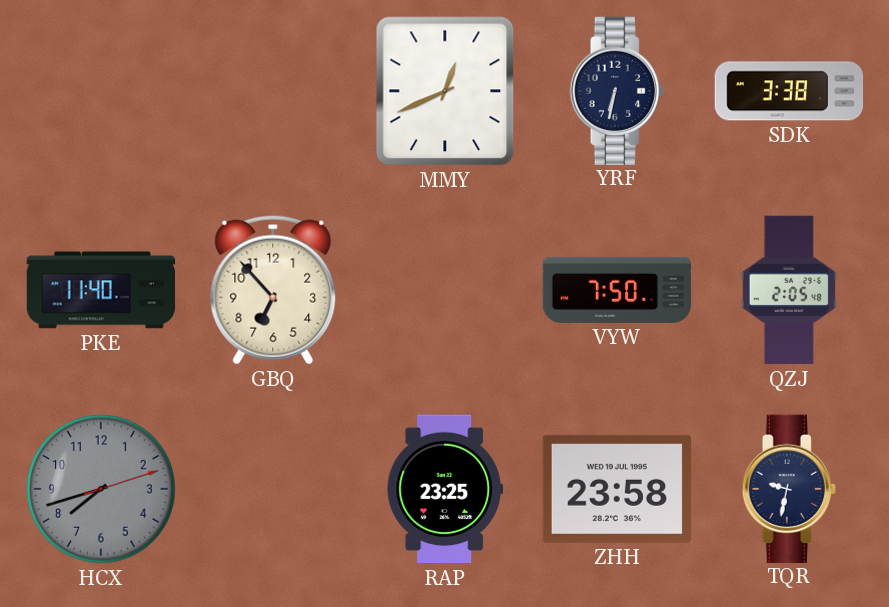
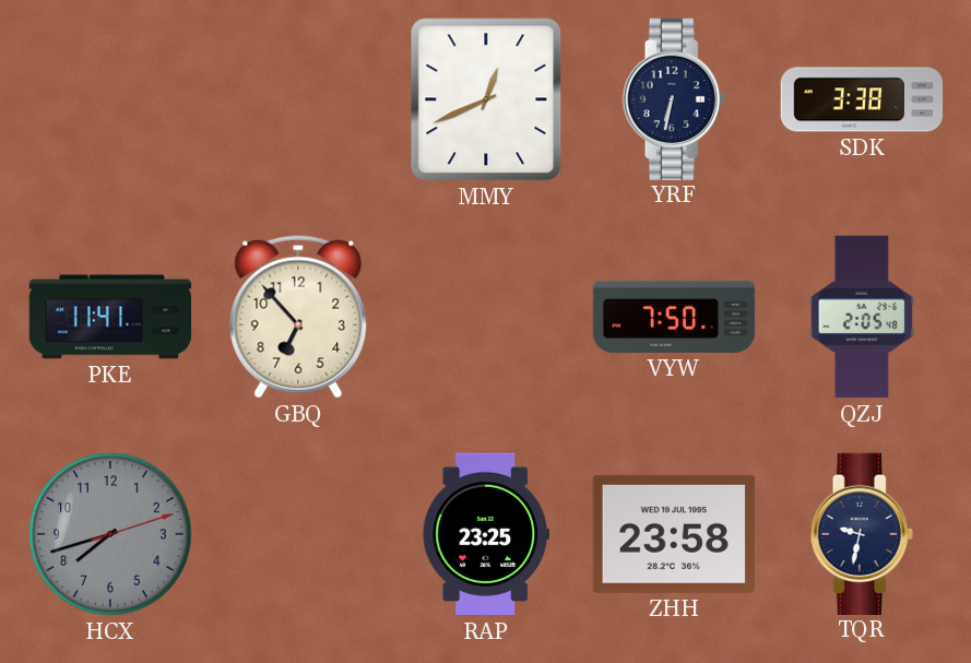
PKE: 11:40 -> 11:41 (110, 317)
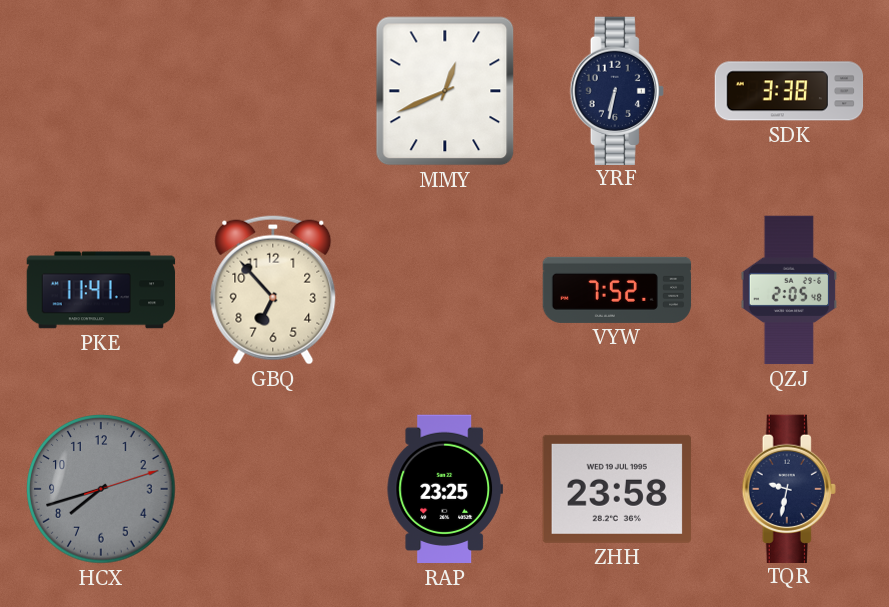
VYW: 7:50 -> 7:52 (617, 290)
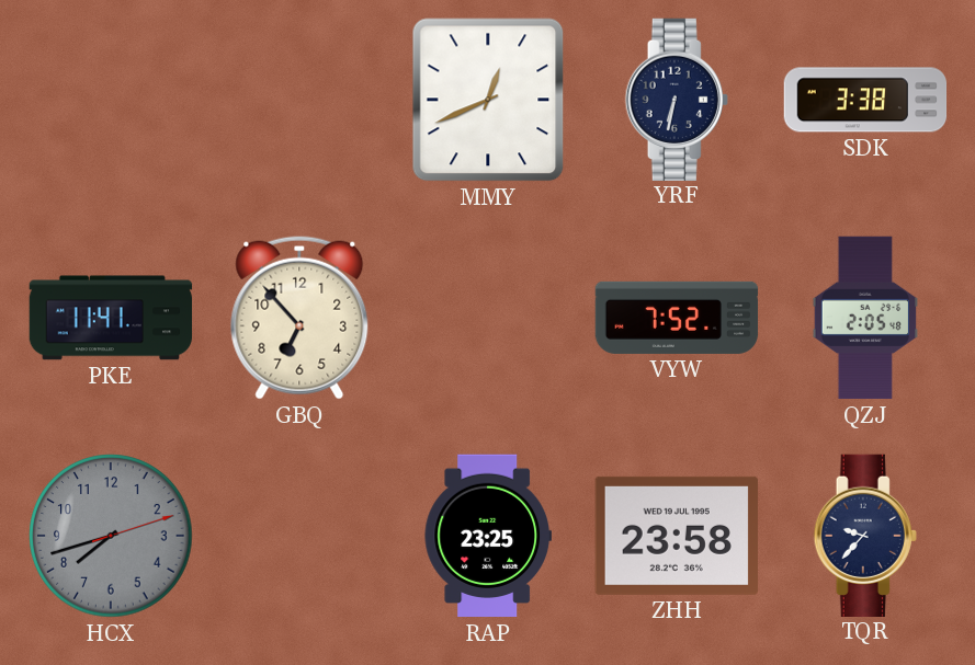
TQR: 9:32 -> 9:37 (865, 535)
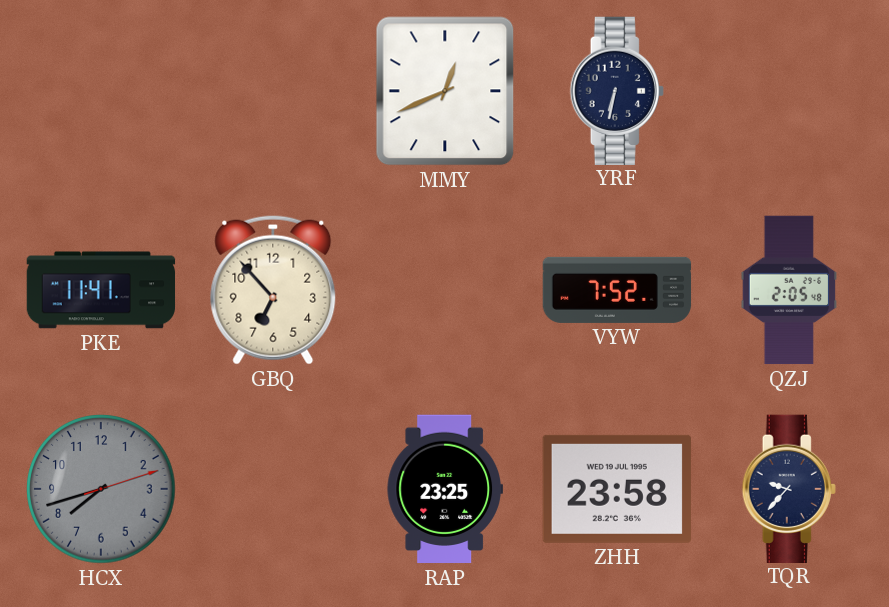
SDK: 3:38 -> none (865, 100)
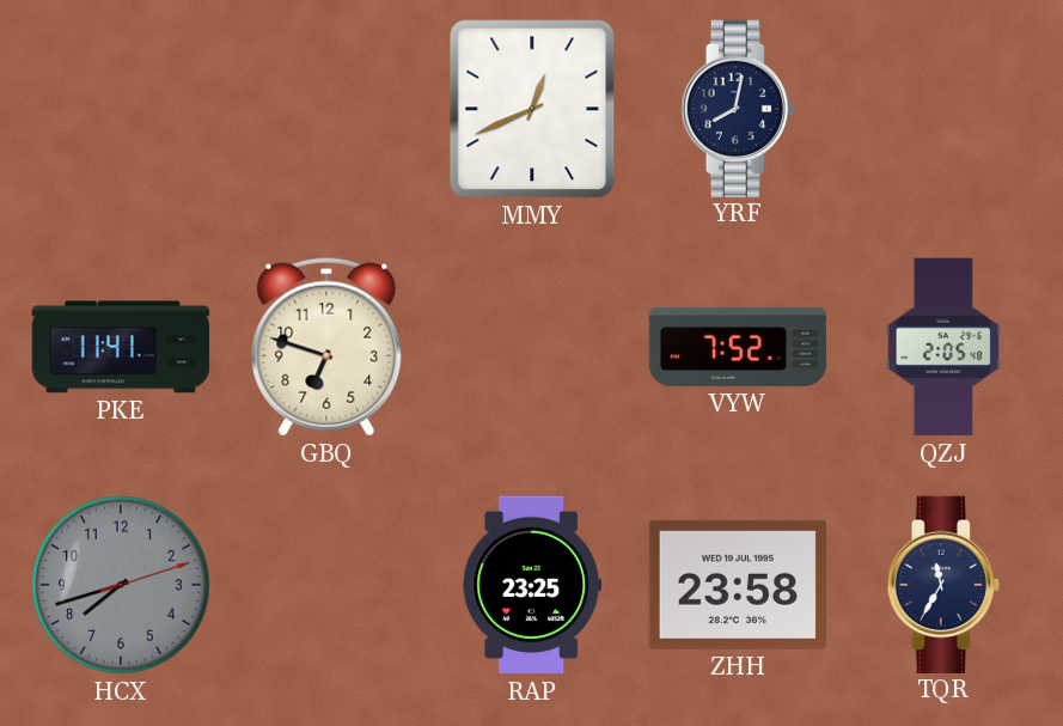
YRF: 6:32 -> 8:02 (738, 108)
GBQ: 6:53 -> 6:48 (326, 347)
TQR: 9:37 -> 11:35 (943, 584)
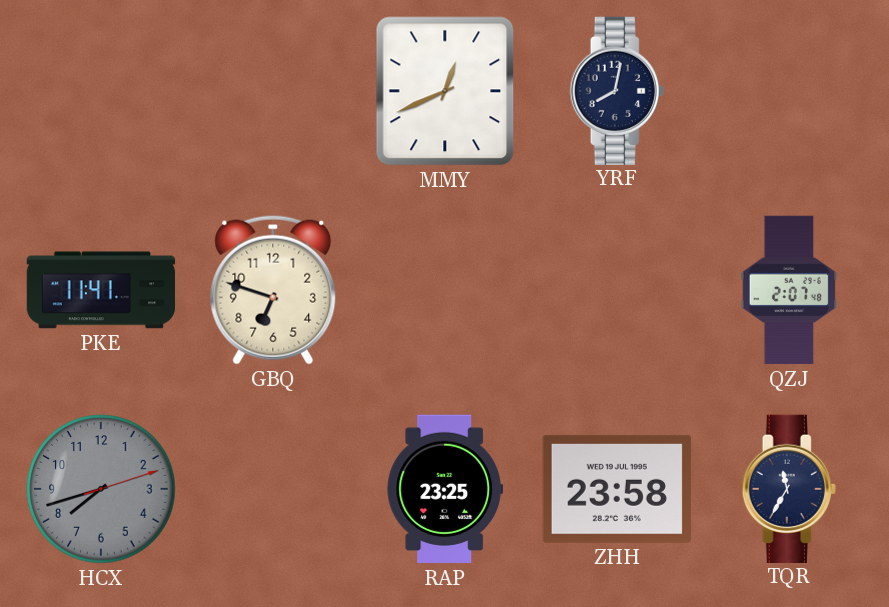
VYW: 7:52 -> none (738, 347)
QZJ: 2:05 -> 2:07 (789, 290)
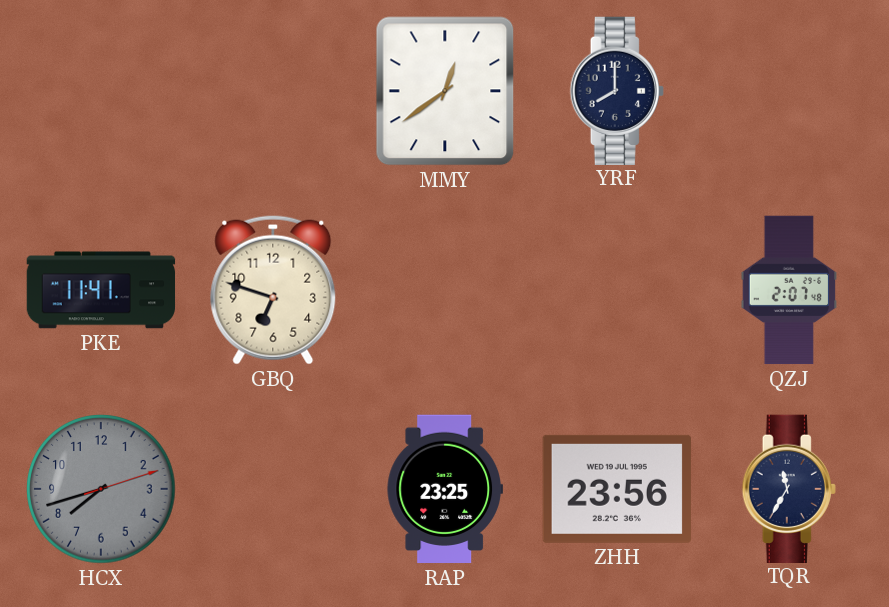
MMY: 12:41 -> 12:39 (445, 91)
YRF: 8:02 -> 8:00 (617, 90)
ZHH: 23:58 -> 23:56 (617, 489)
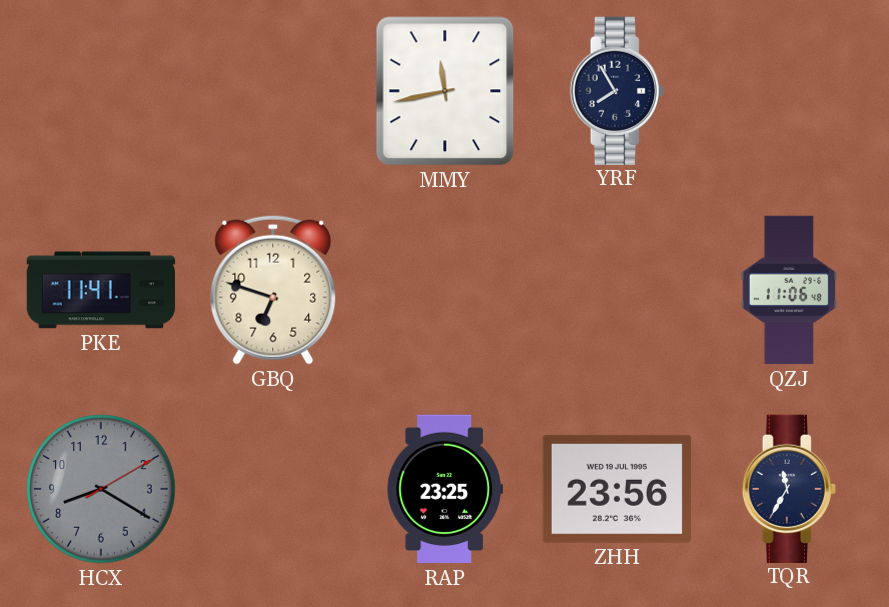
MMY: 12:39 -> 11:43 (445, 91)
YRF: 8:00 -> 7:55 (617, 90)
QZJ: 2:07 -> 11:06 (789, 290)
HCX: 7:42 -> 8:20 (101, 489)
